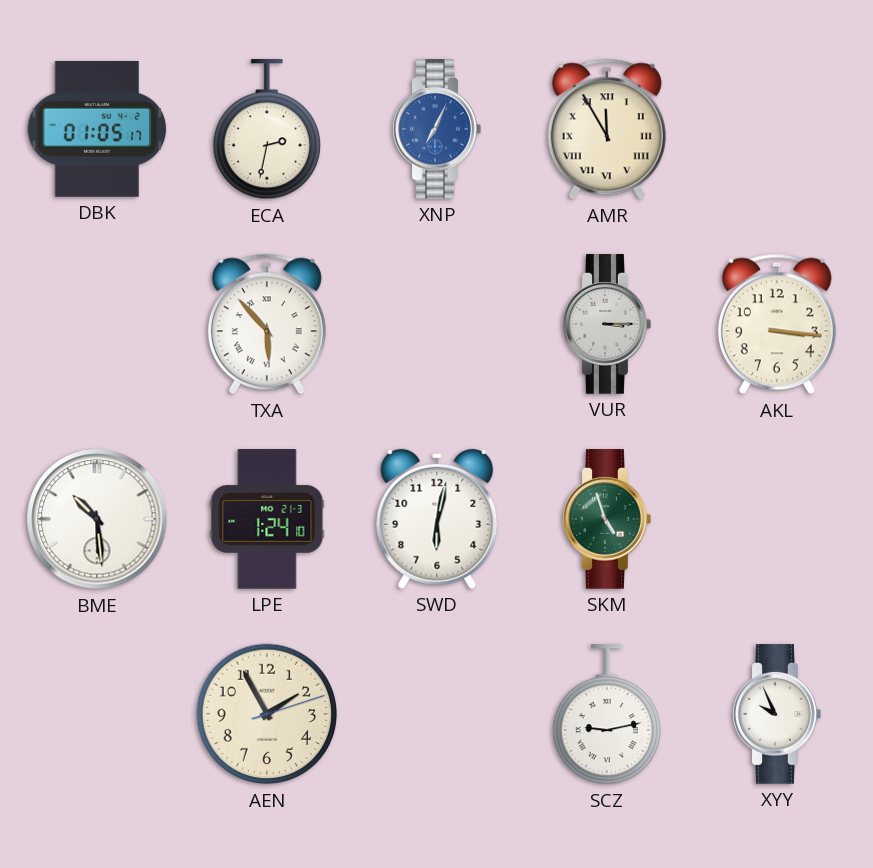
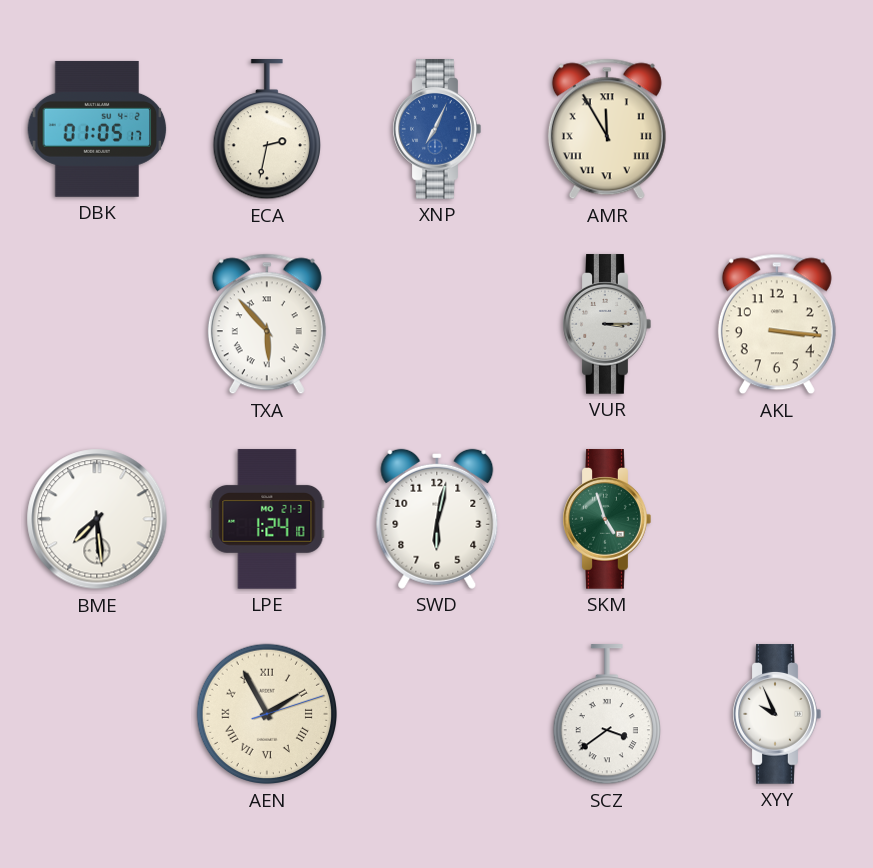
BME: 10:29 -> 7:29 (97, 519)
AEN numerals: Arabic -> Roman (267, 714)
SCZ: 9:13 -> 3:39 (607, 715)
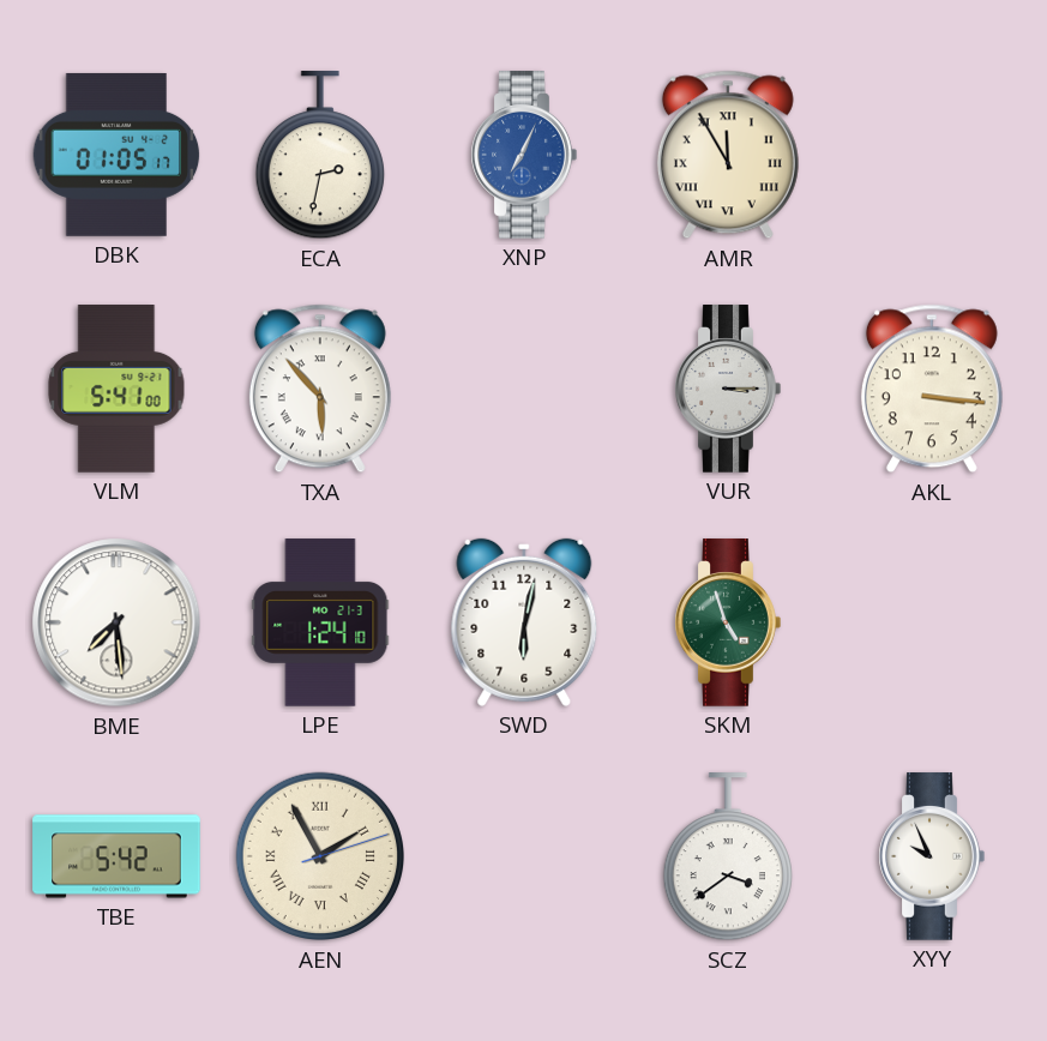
VLM: none -> 5:41 (116, 389)
TBE: none -> 5:42 (116, 856)
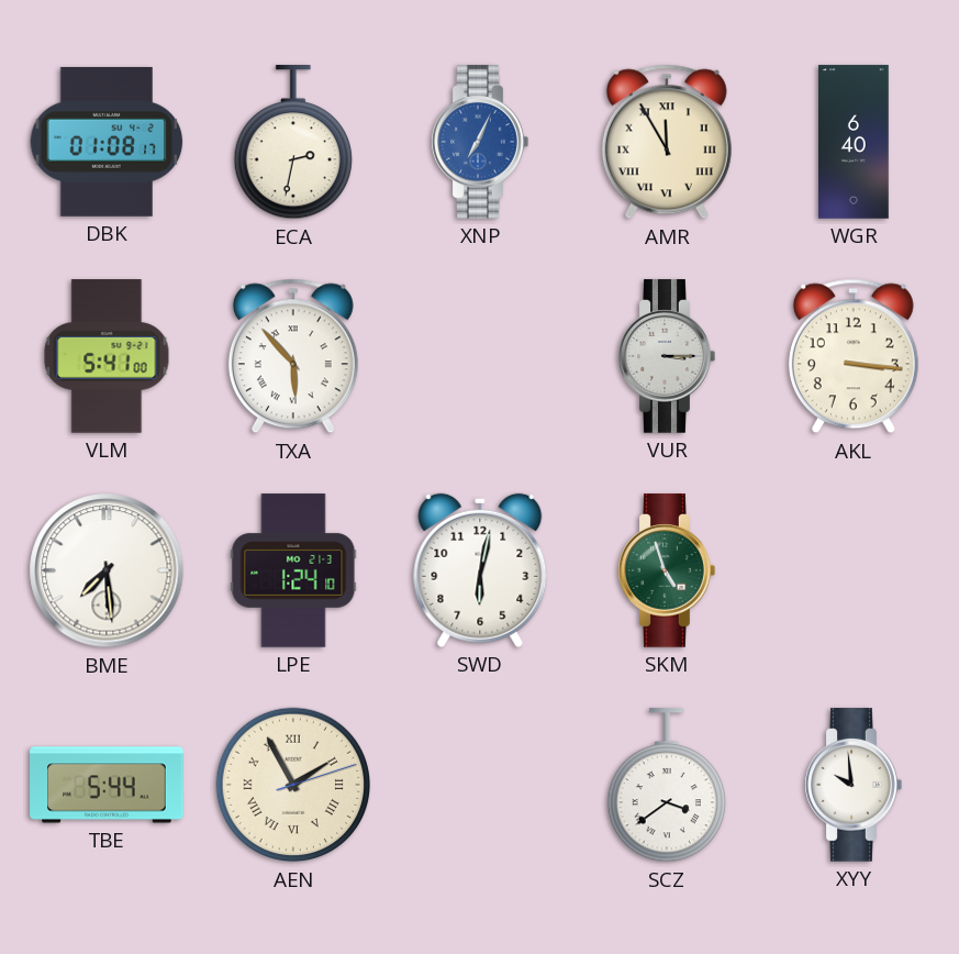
DBK: 01:05 -> 01:08 (107, 142)
WGR: none -> 6:40 (855, 142)
TBE: 5:42 -> 5:44 (107, 785)
XYY: 9:56 -> 9:59 (854, 785)
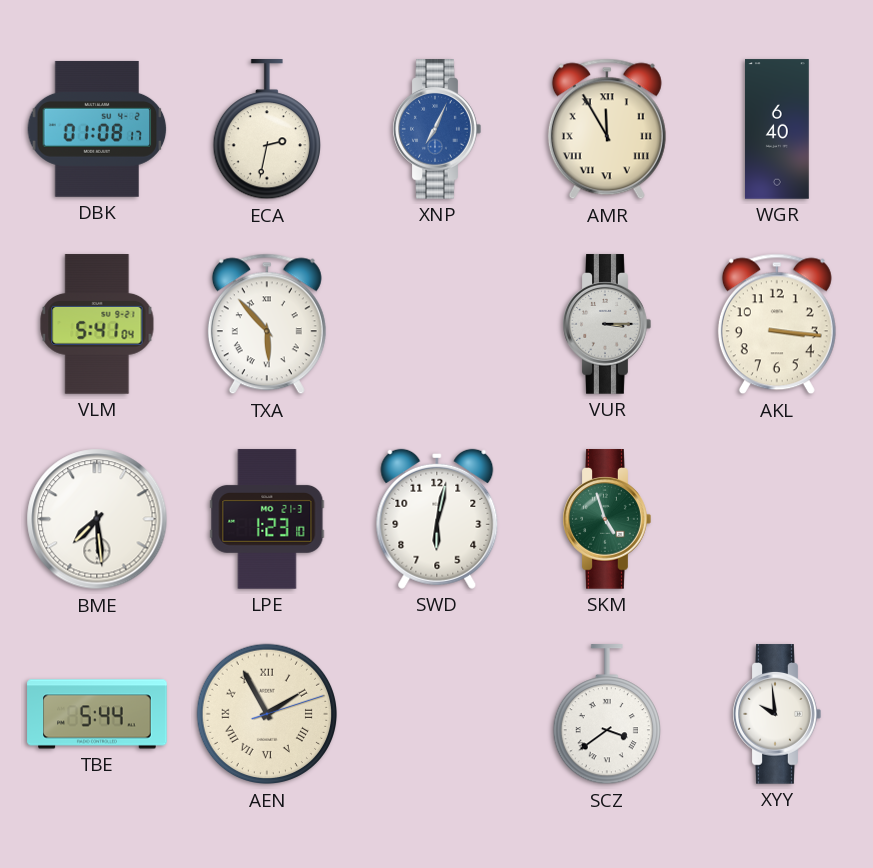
VLM: 5:41:00 -> 5:41:04 (97, 324)
LPE: 1:24 -> 1:23 (267, 519)
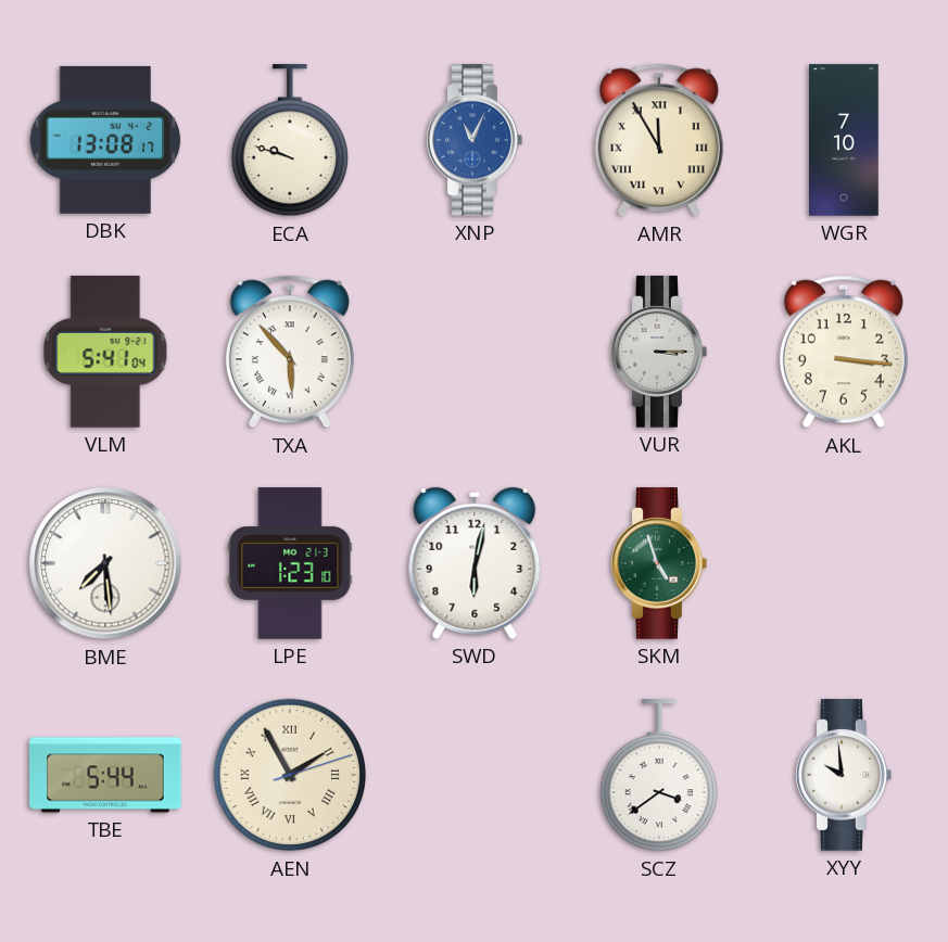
DBK: 01:08 -> 13:08 (105, 140)
ECA: 2:32 -> 9:48 (290, 141)
XNP: 7:04 -> 11:04 (475, 140)
WGR: 6:40 -> 7:10 (845, 140)
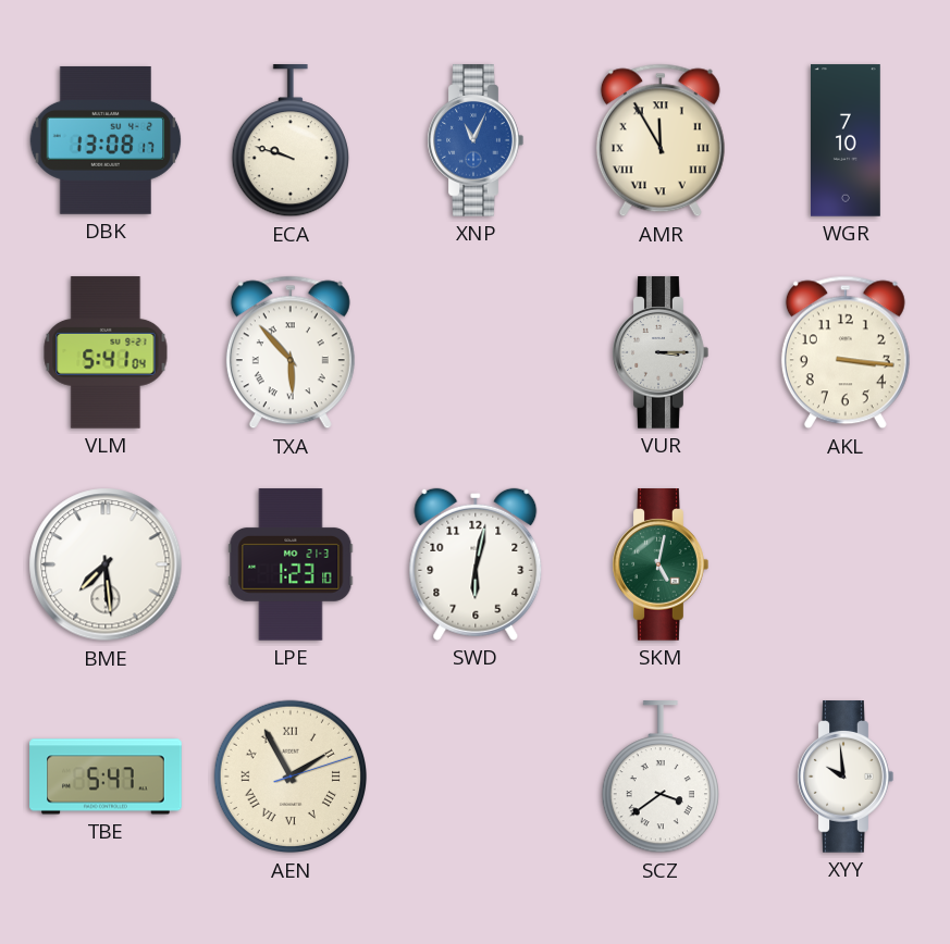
SKM: 4:57 -> 5:02 (661, 564)
TBE: 5:44 -> 5:47 (106, 777)
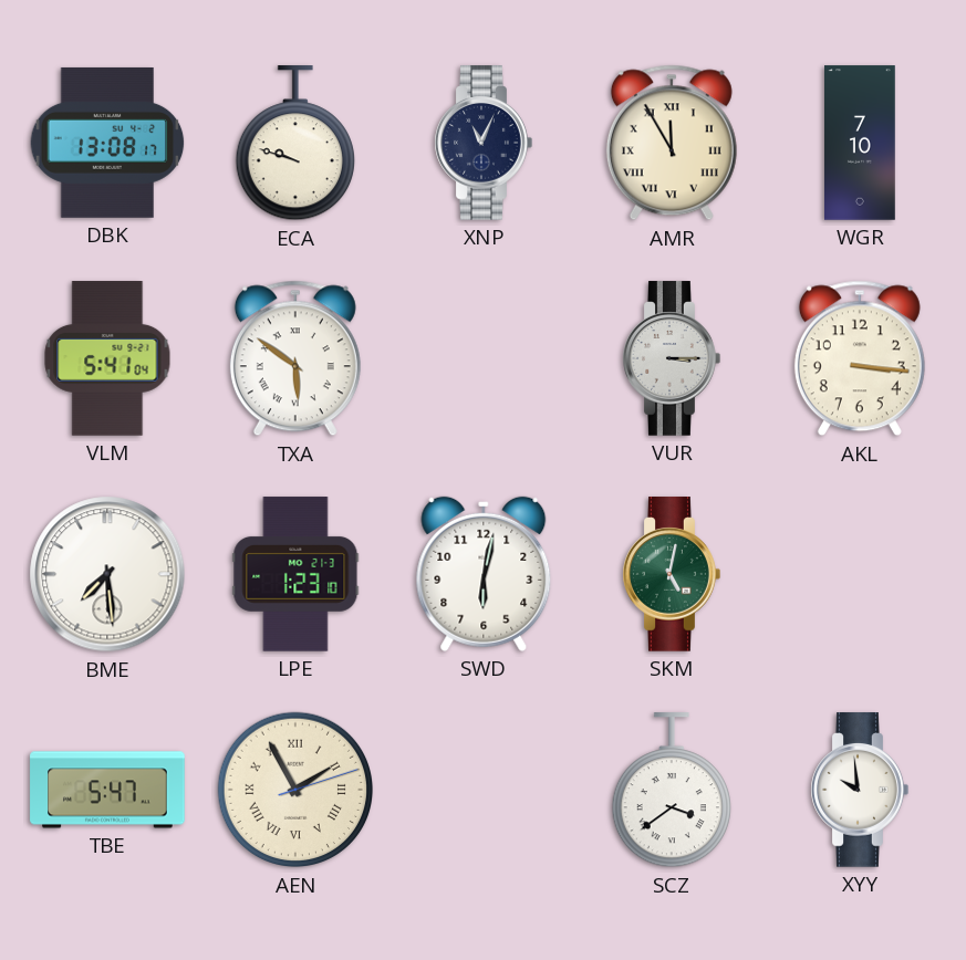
XNP dial: blue -> navy (484, 143)
TXA: 5:53 -> 5:51 (295, 358)
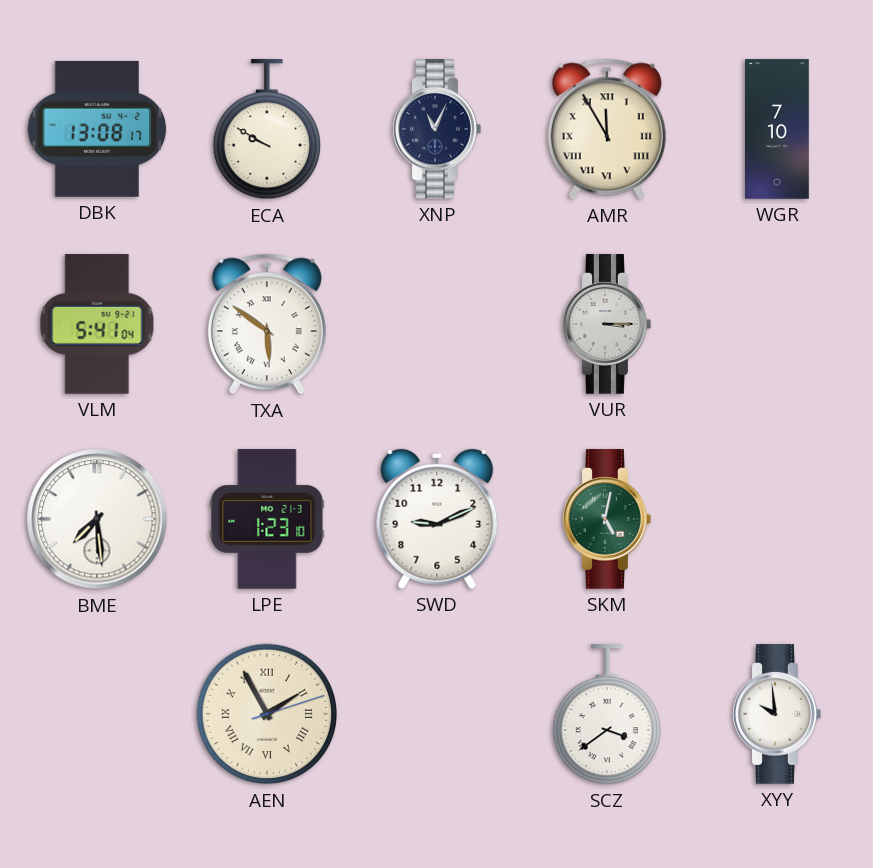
ECA: 9:48 -> 9:50 (267, 130)
AKL: 3:16 -> none (860, 358)
SWD: 6:02 -> 9:11 (437, 519)
TBE: 5:47 -> none (107, 790)
